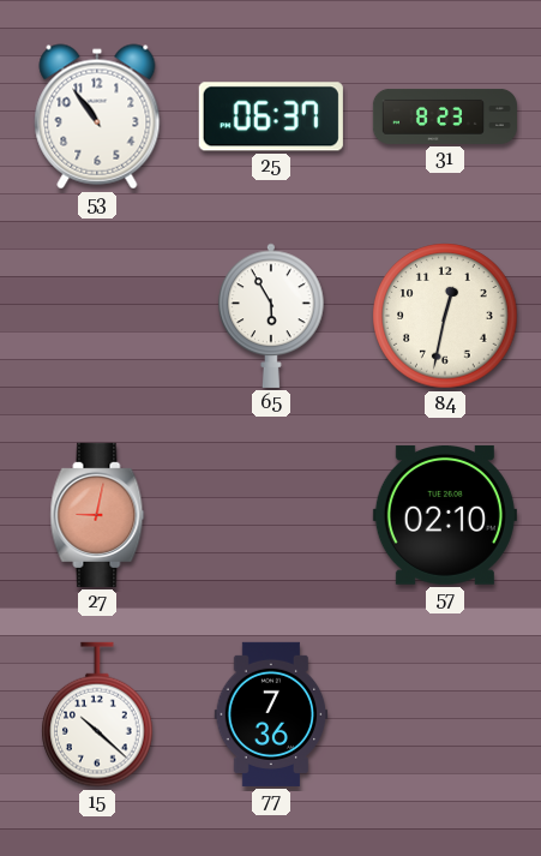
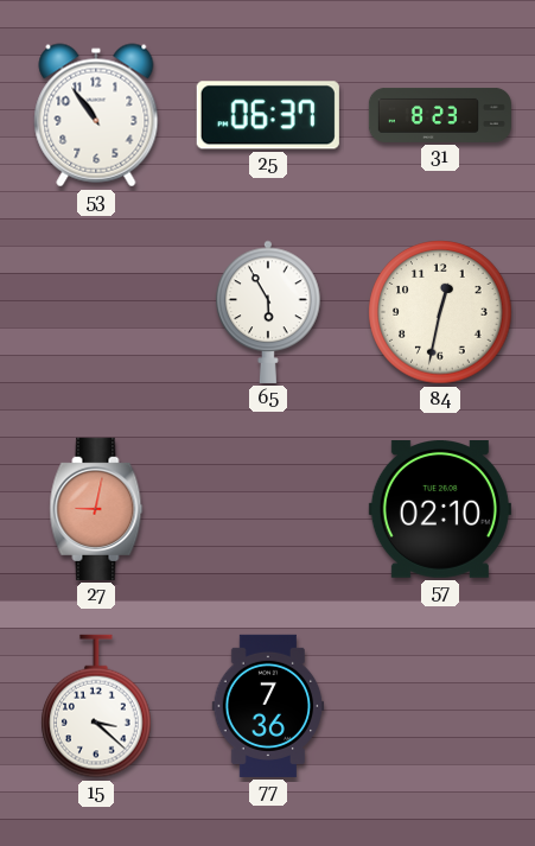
15: 10:22 -> 3:22 (96, 706)
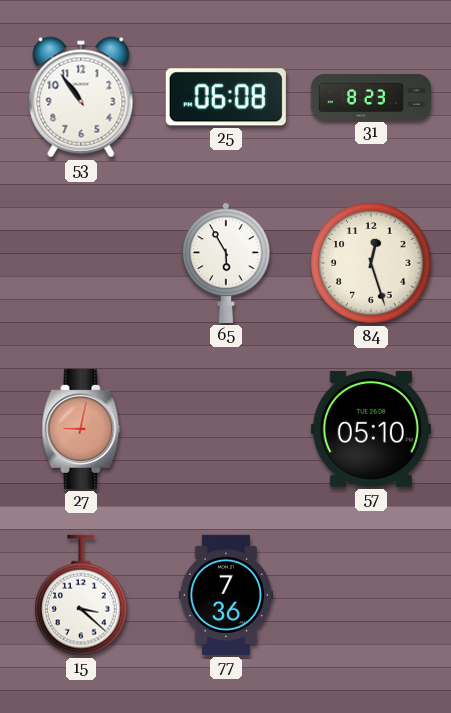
25: 06:37 -> 06:08 (226, 97)
84: 12:32 -> 12:27 (371, 263)
57: 02:10 -> 05:10 (371, 430)
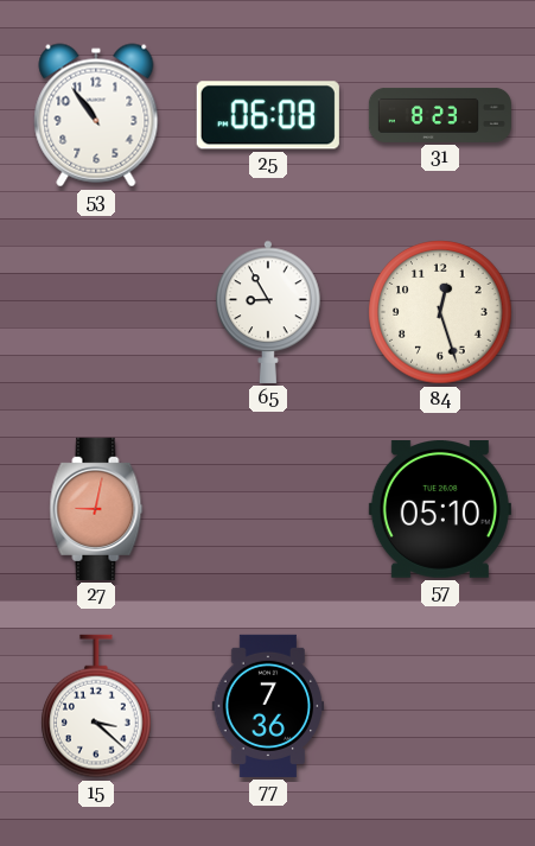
65: 5:55 -> 8:55 (268, 312)
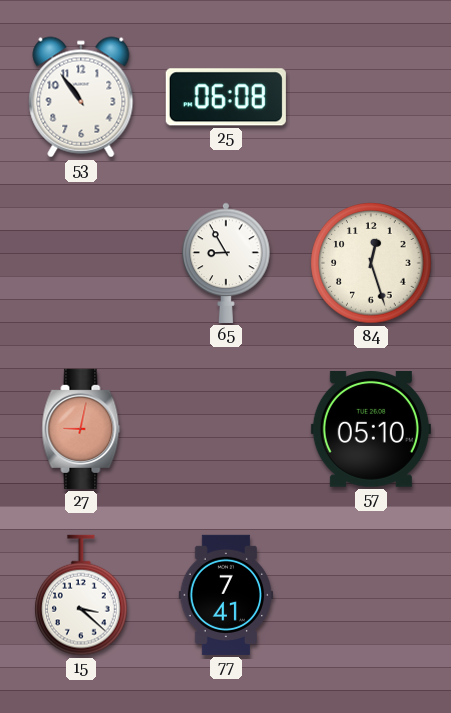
31: 8:23 -> none (440, 115)
77: 7:36 -> 7:41 (226, 595)
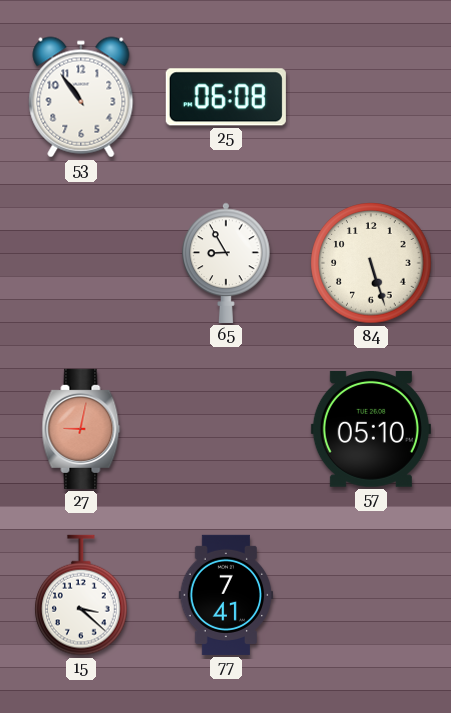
84: 12:27 -> 5:27 (371, 263)
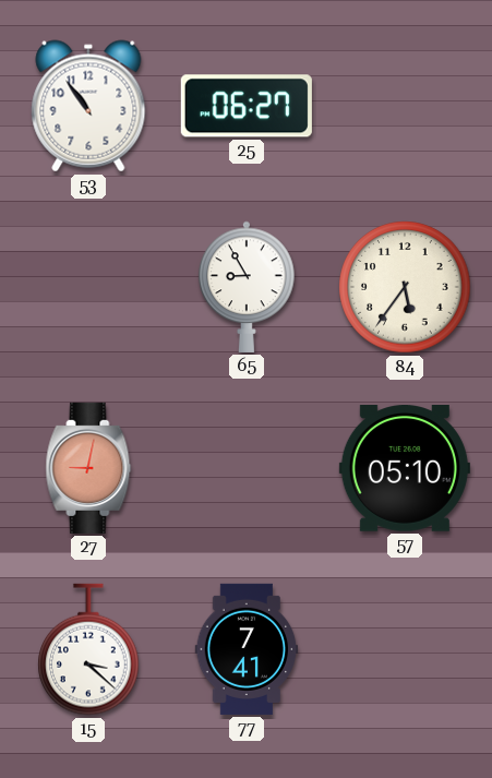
25: 06:08 -> 06:27 (247, 106)
84: 5:27 -> 5:36 (405, 287)
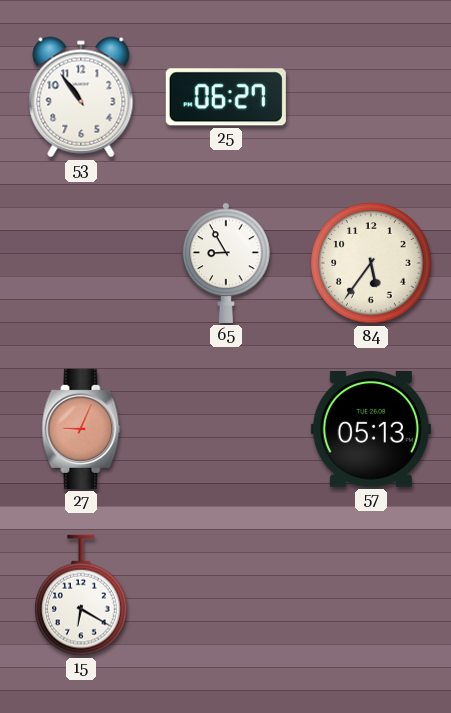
27: 9:02 -> 9:04 (81, 429)
57: 05:10 -> 05:13 (371, 430)
15: 3:22 -> 6:20 (81, 595)
77: 7:41 -> none (247, 649)
